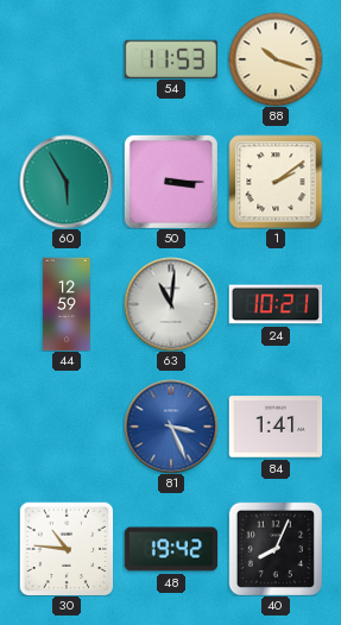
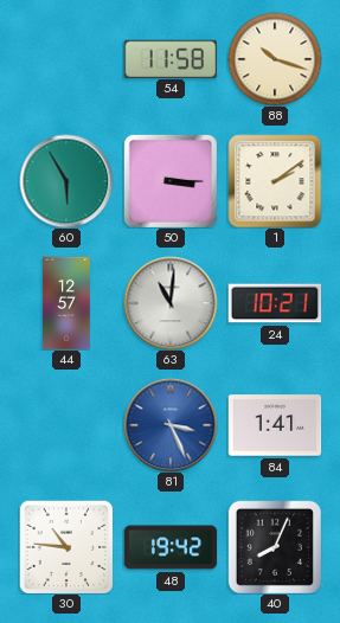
54: 11:53 -> 11:58 (169, 58)
44: 12:59 -> 12:57 (66, 303)
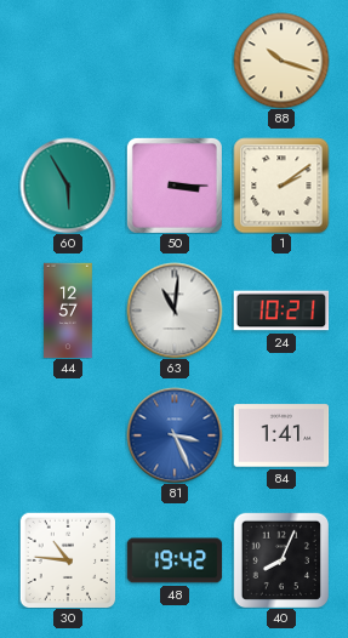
54: 11:58 -> none (169, 58)
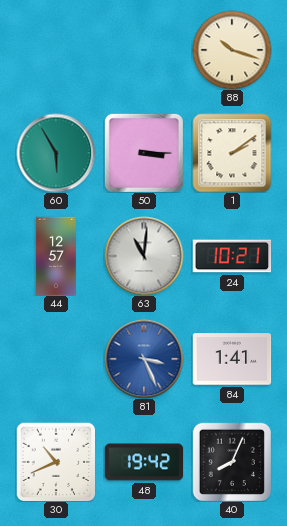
30: 10:46 -> 10:41 (56, 462)
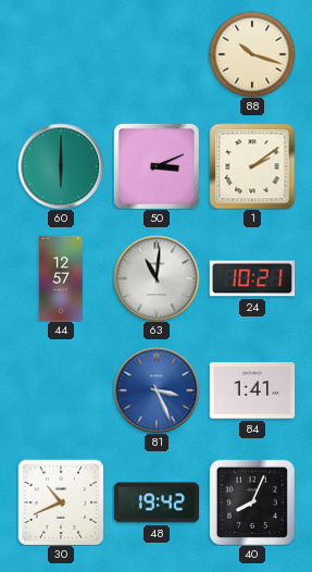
60: 5:55 -> 6:00 (61, 166)
50: 3:15 -> 3:11 (157, 166)
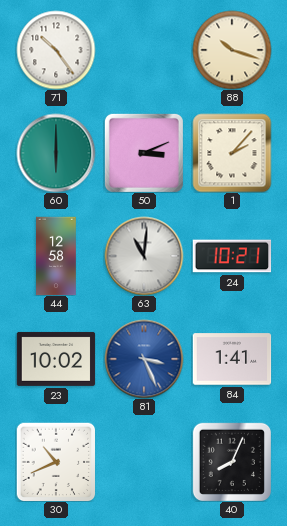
71: none -> 10:24 (56, 50)
1: 2:09 -> 2:07 (232, 153)
44: 12:57 -> 12:58 (56, 256)
23: none -> 10:02 (56, 359)
48: 19:42 -> none (157, 502)
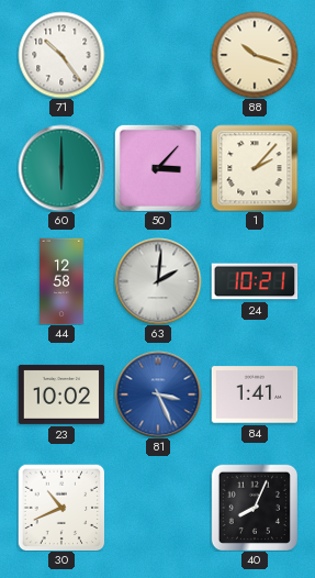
50: 3:11 -> 3:07 (158, 168)
63: 11:01 -> 2:01 (158, 281)
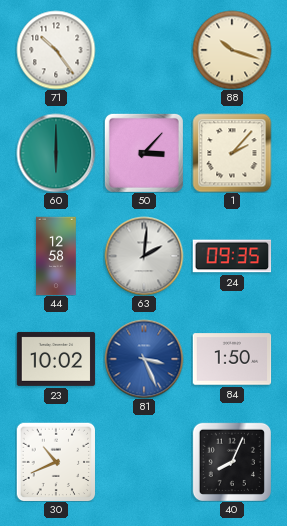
24: 10:21 -> 09:35 (232, 256)
84: 1:41 -> 1:50 (232, 359)
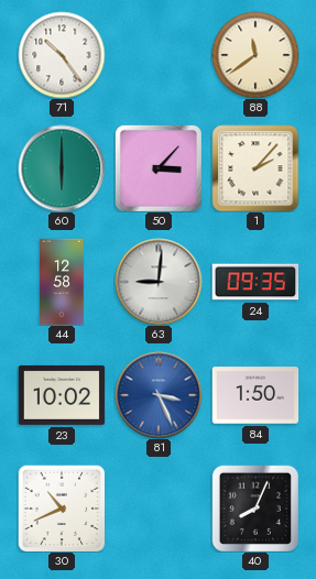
88: 10:18 -> 11:39 (255, 55)
63: 2:01 -> 9:01 (159, 282)
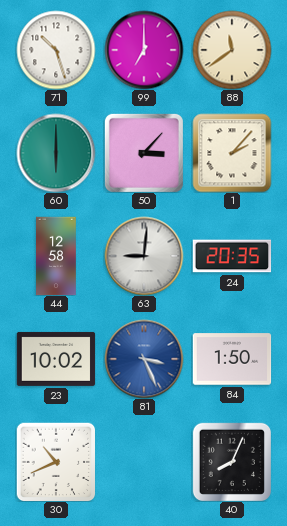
71: 10:24 -> 10:27 (56, 50)
99: none -> 7:00 (144, 50)
24: 09:35 -> 20:35 (232, 256)
